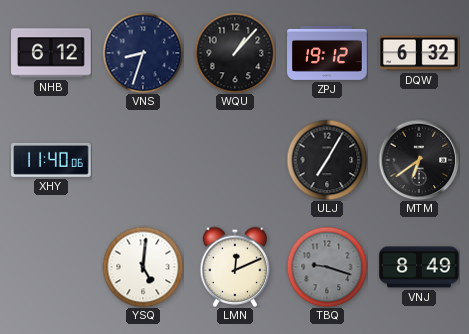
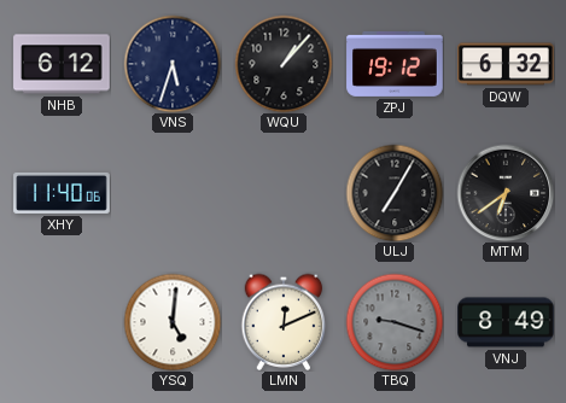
VNS: 8:33 -> 5:33 (173, 64)
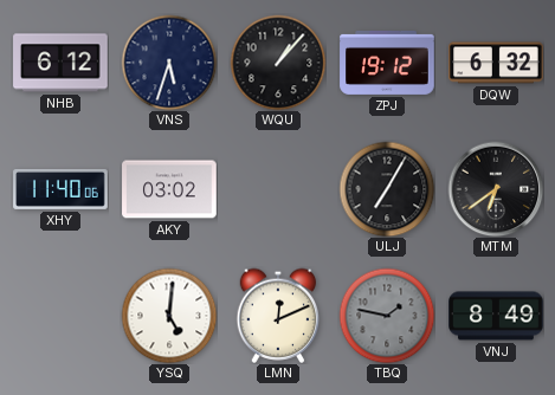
AKY: none -> 03:02 (169, 189)
TBQ: 9:18 -> 1:47 (387, 316)
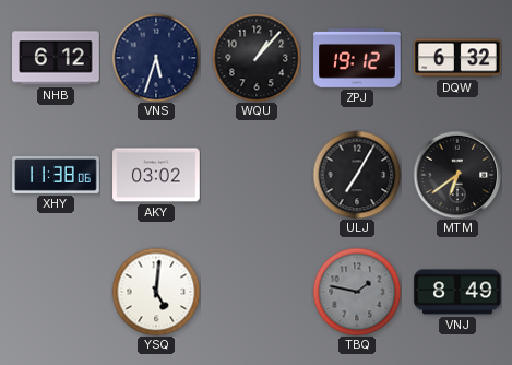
XHY: 11:40 -> 11:38 (56, 175)
LMN: 12:11 -> none (278, 316)
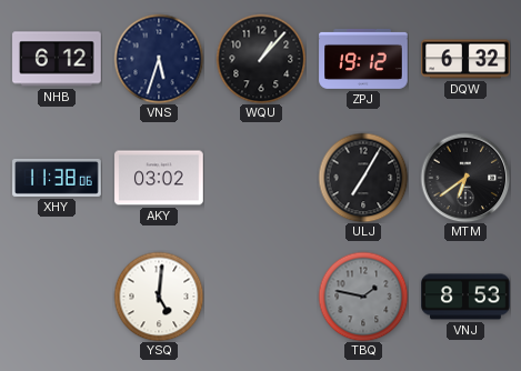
VNJ: 8:49 -> 8:53 (465, 297)
